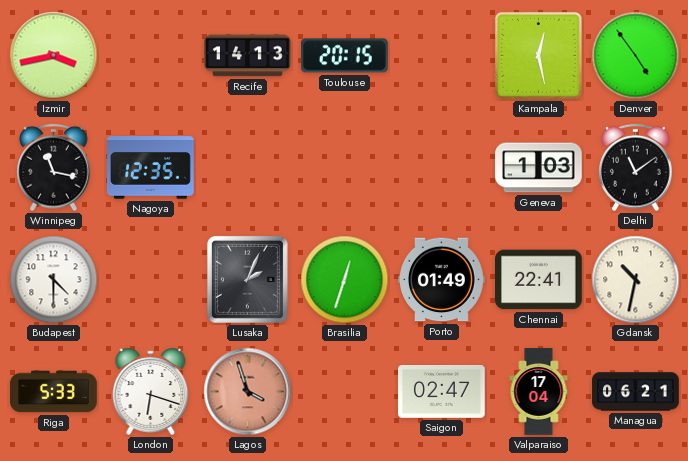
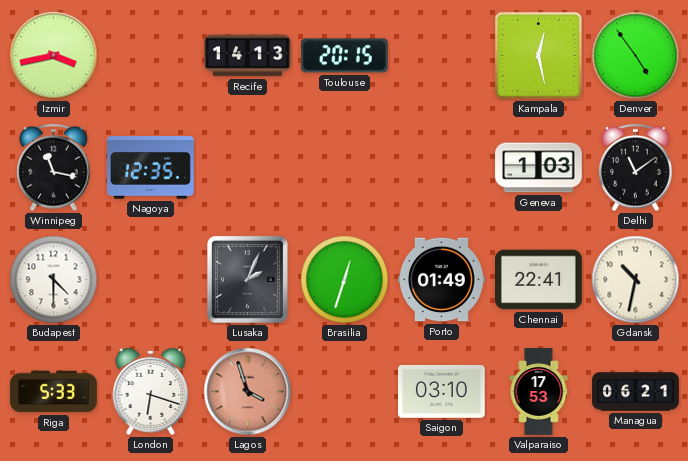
Saigon: 02:47 -> 03:10 (442, 392)
Valparaiso: 17:04 -> 17:53 (539, 392)
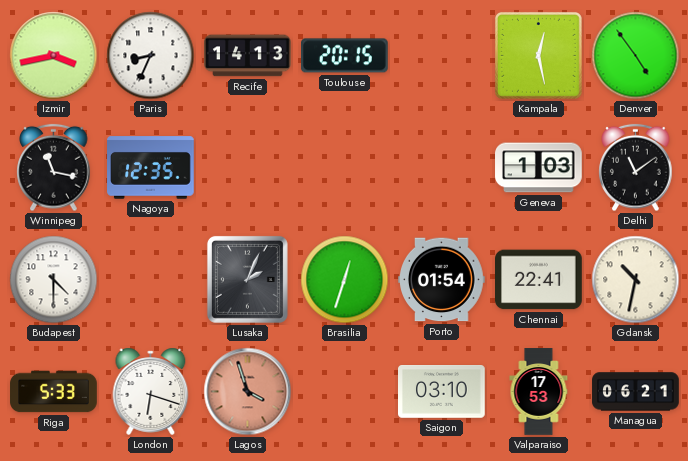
Paris: none -> 8:34 (151, 56)
Porto: 01:49 -> 01:54 (442, 280)
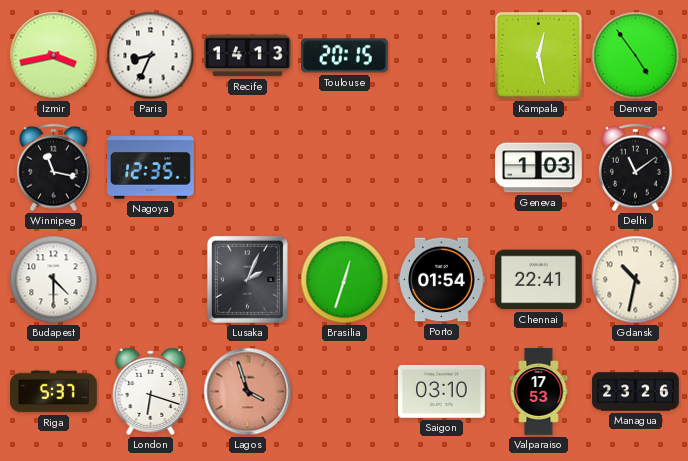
Riga: 5:33 -> 5:37 (54, 392)
Managua: 06:21 -> 23:26 (636, 392)
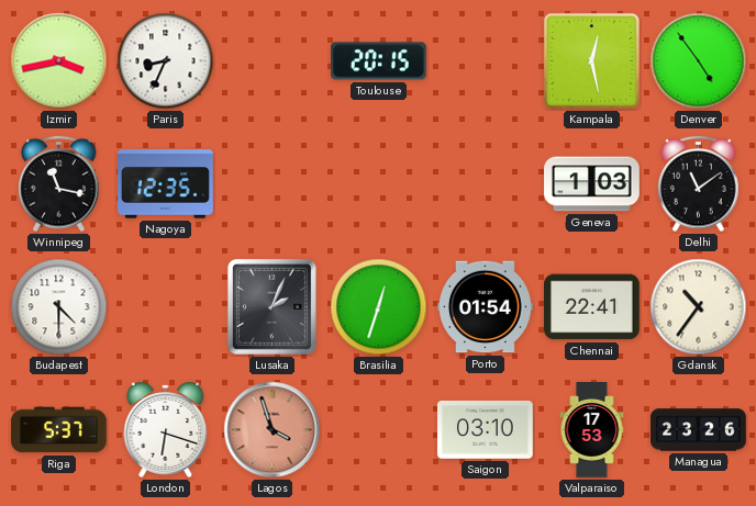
Recife: 14:13 -> none (248, 56)
Gdansk: 10:32 -> 10:36 (699, 307)
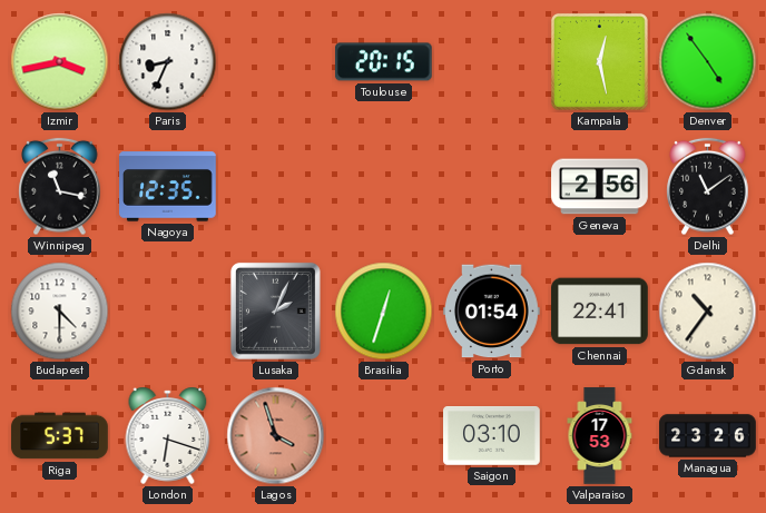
Geneva: 1:03 -> 2:56 (600, 187)
